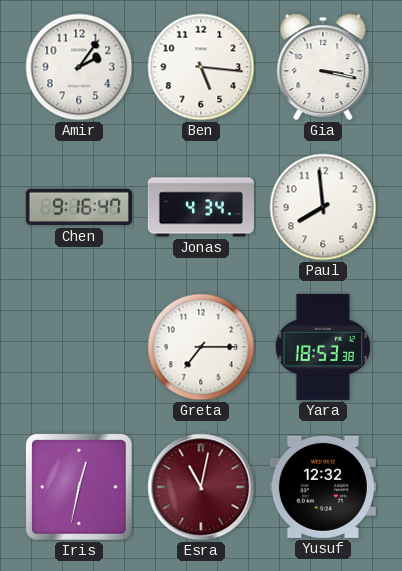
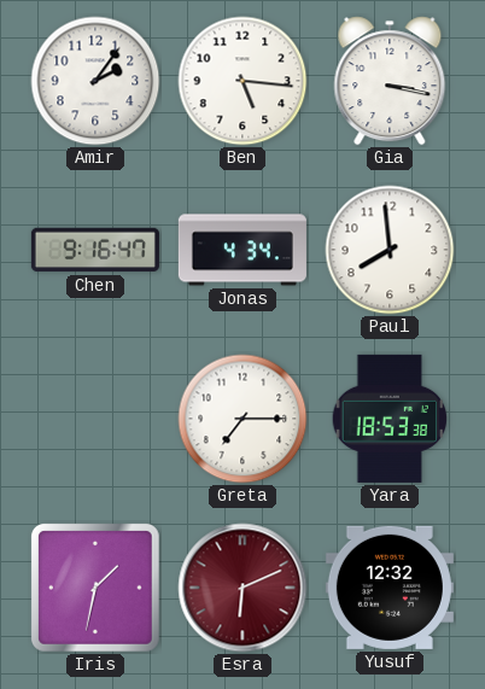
Iris: 12:32 -> 1:32 (95, 588)
Esra: 11:02 -> 6:11 (242, 588)
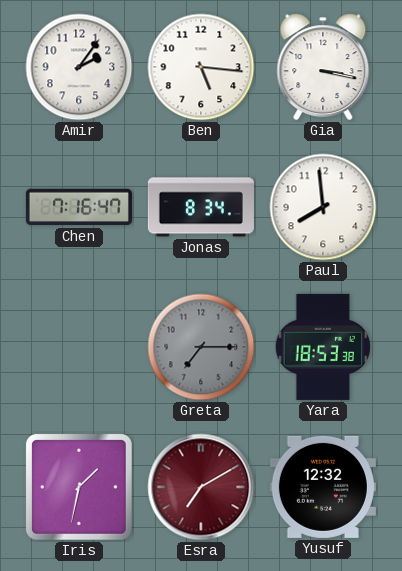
Chen: 9:16 -> 7:16 (79, 207)
Jonas: 4:34 -> 8:34 (201, 207)
Greta dial: white -> grey (201, 347)
Esra: 6:11 -> 7:10 (201, 487)
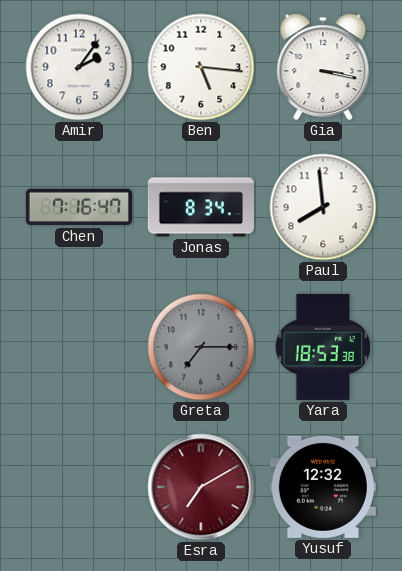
Iris: 1:32 -> none (79, 487)
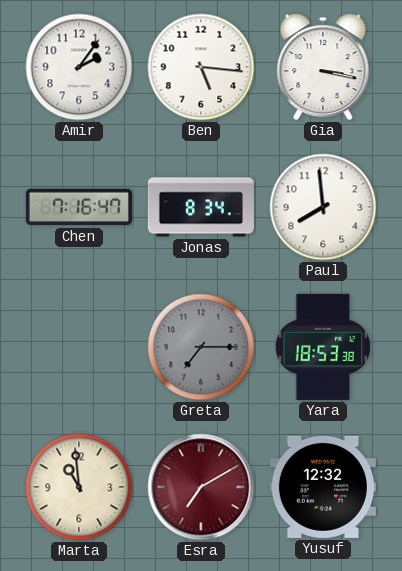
Marta: none -> 10:59 (79, 487)
